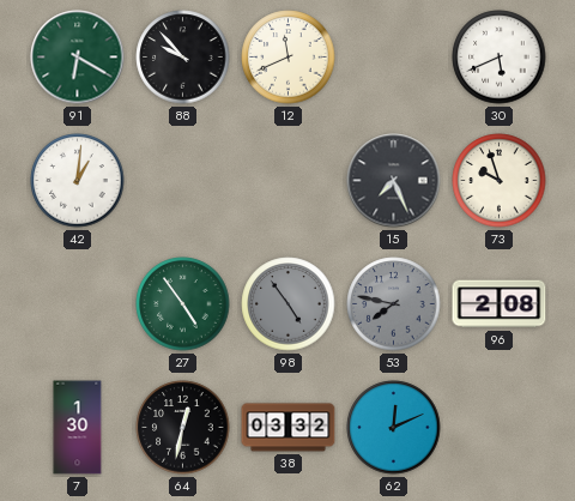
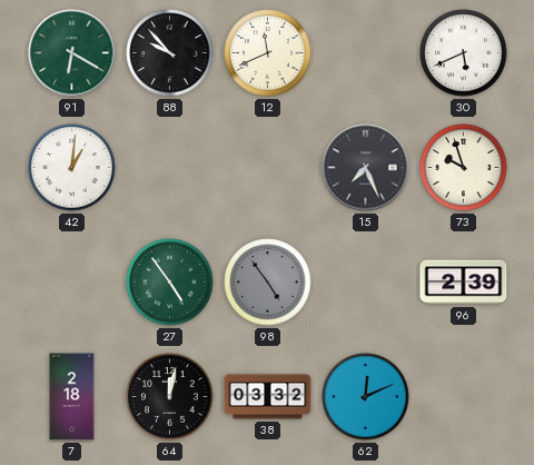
53: 7:47 -> none (394, 304)
96: 2:08 -> 2:39 (464, 283)
7: 1:30 -> 2:18 (72, 397)
64: 12:32 -> 12:02 (170, 397)
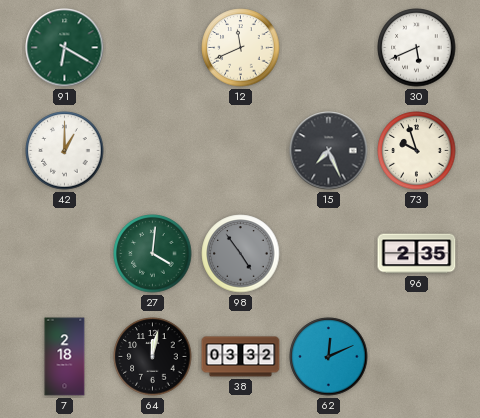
88: 9:53 -> none (170, 53)
42: 1:01 -> 1:00 (65, 151)
27: 4:54 -> 4:01 (153, 254)
96: 2:39 -> 2:35 (417, 254)
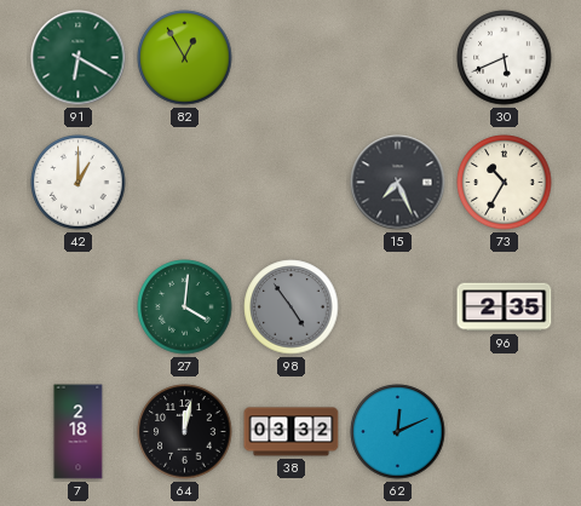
82: none -> 12:55 (185, 58)
12: 11:41 -> none (241, 48)
73: 9:57 -> 10:35 (505, 183)
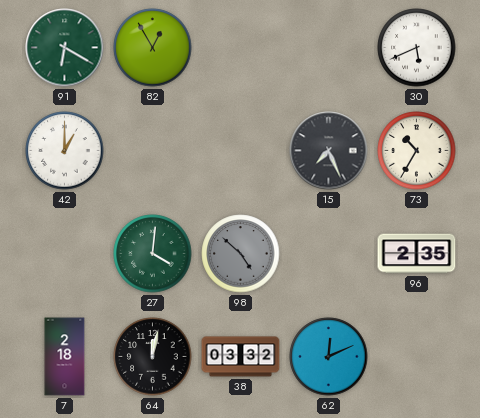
98: 4:54 -> 4:52 (241, 254)
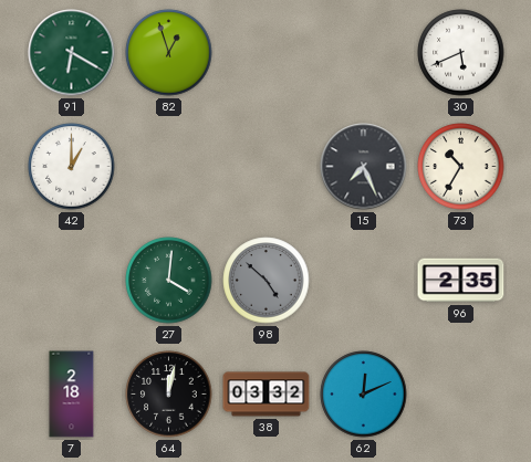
82: 12:55 -> 12:57 (169, 53)
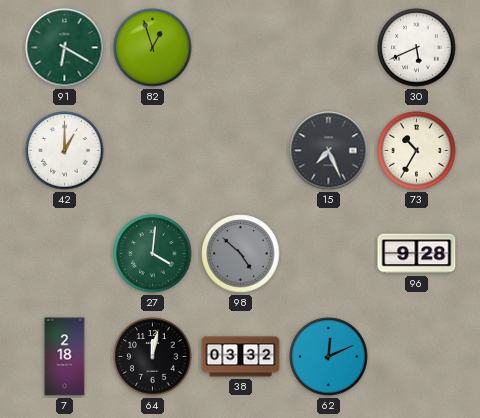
96: 2:35 -> 9:28 (417, 254)
